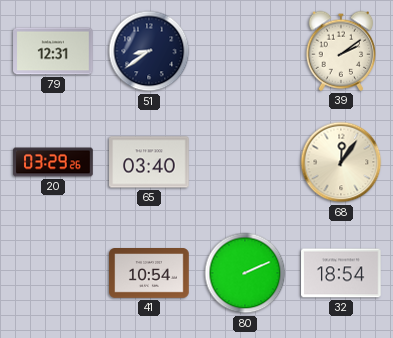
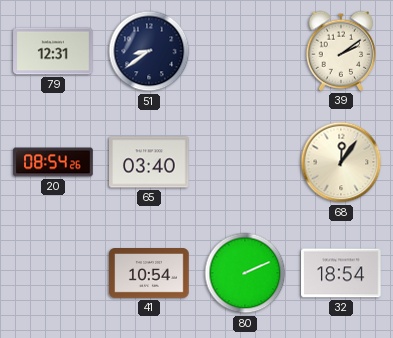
20: 03:29 -> 08:54 (53, 162)
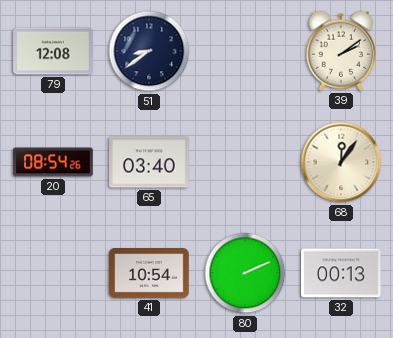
79: 12:31 -> 12:08 (53, 51)
32: 18:54 -> 00:13 (341, 273)
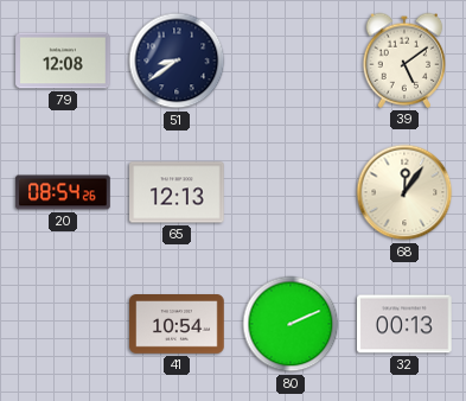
39: 2:09 -> 5:09 (404, 61)
65: 03:40 -> 12:13 (177, 192)
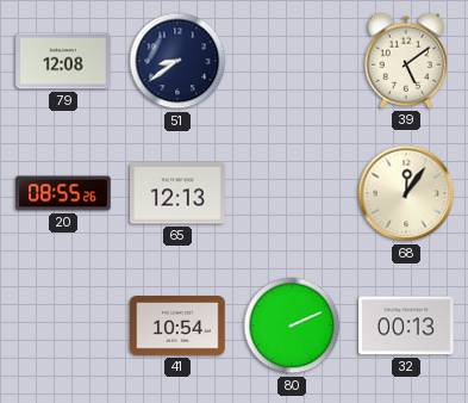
20: 08:54 -> 08:55 (63, 193)
